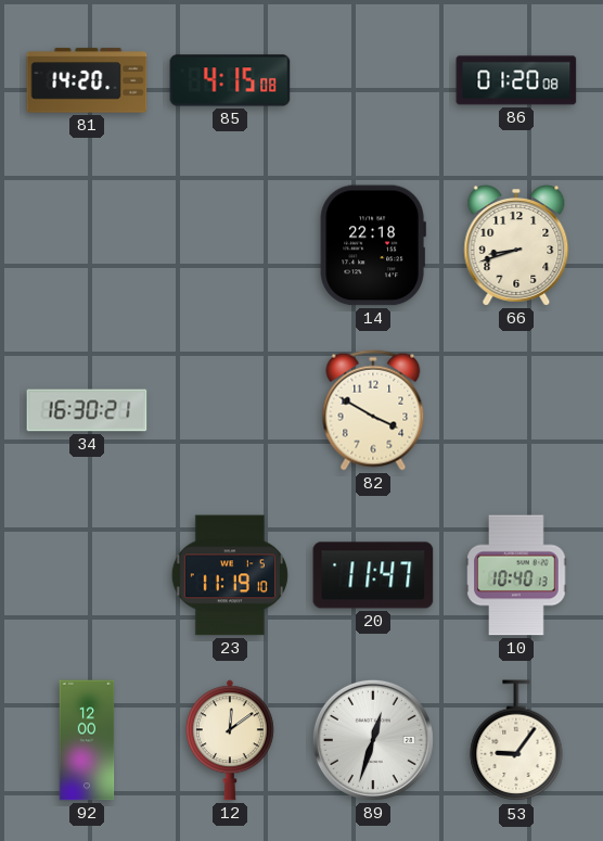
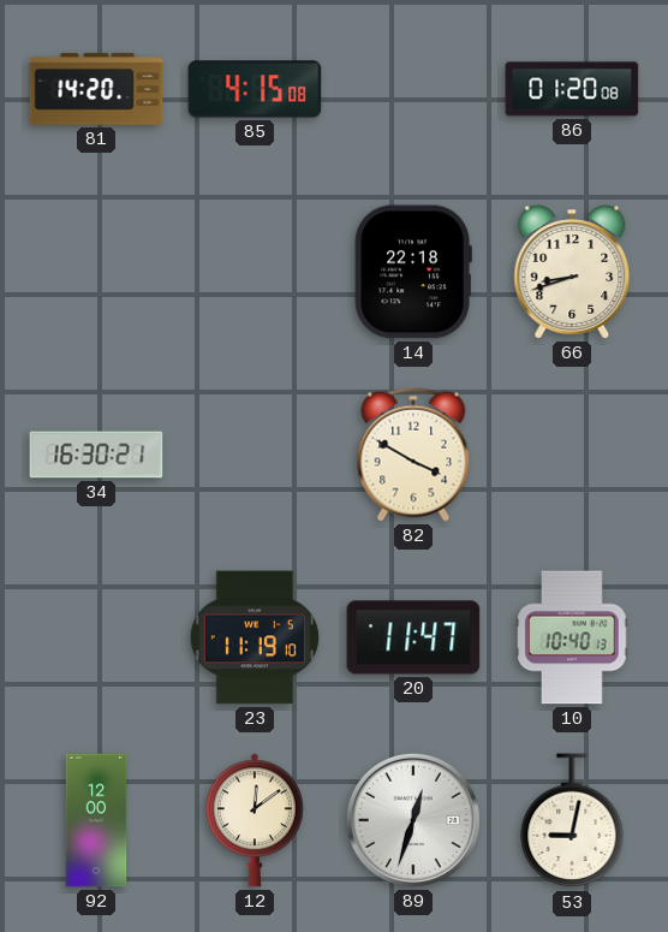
53: 9:06 -> 9:02 (572, 821)
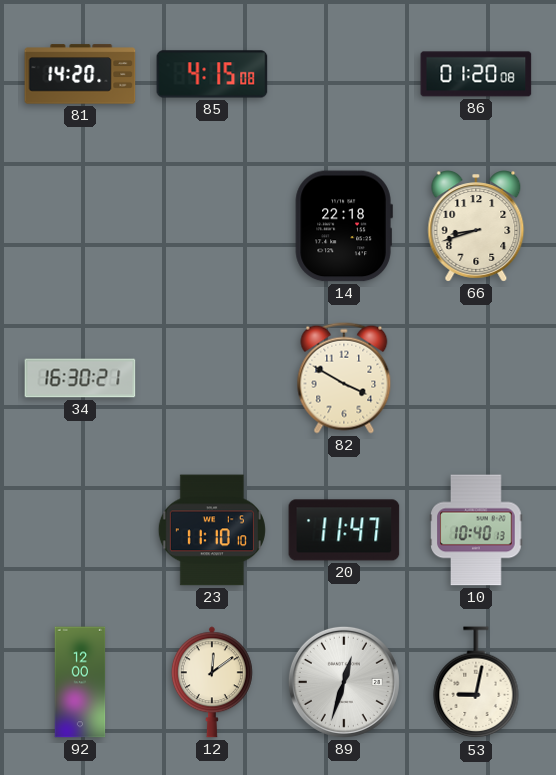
23: 11:19 -> 11:10 (212, 530)
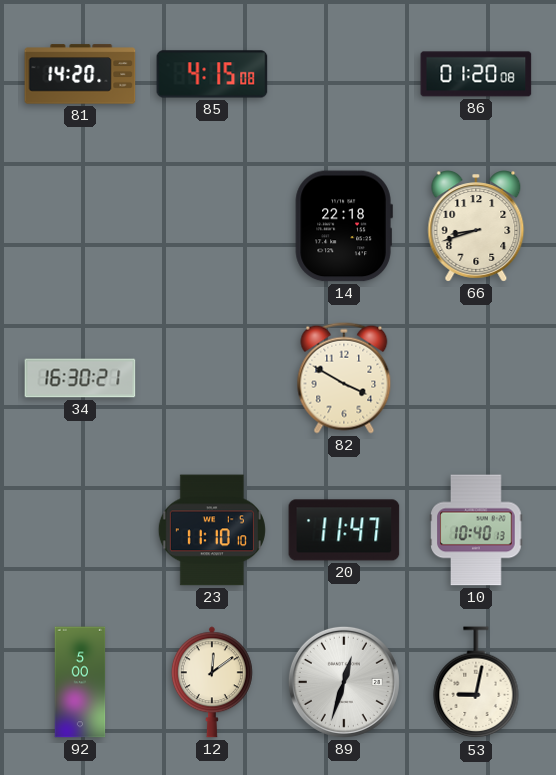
92: 12:00 -> 5:00 (80, 682)
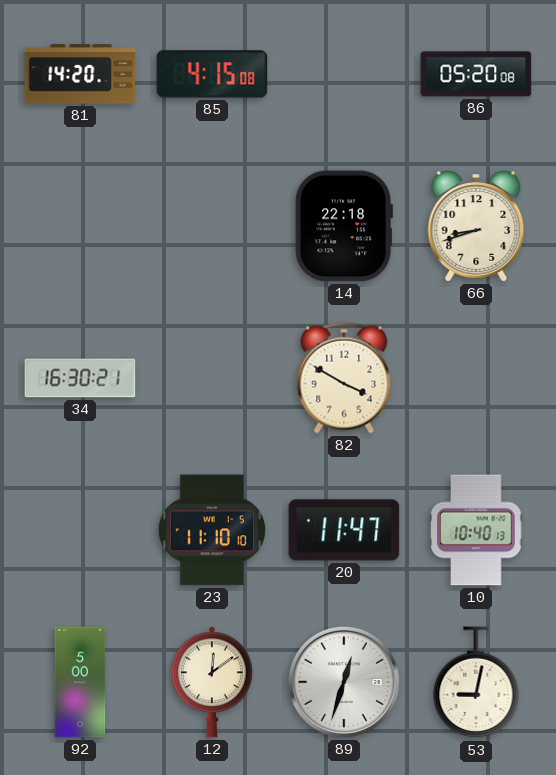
86: 01:20 -> 05:20 (476, 74)
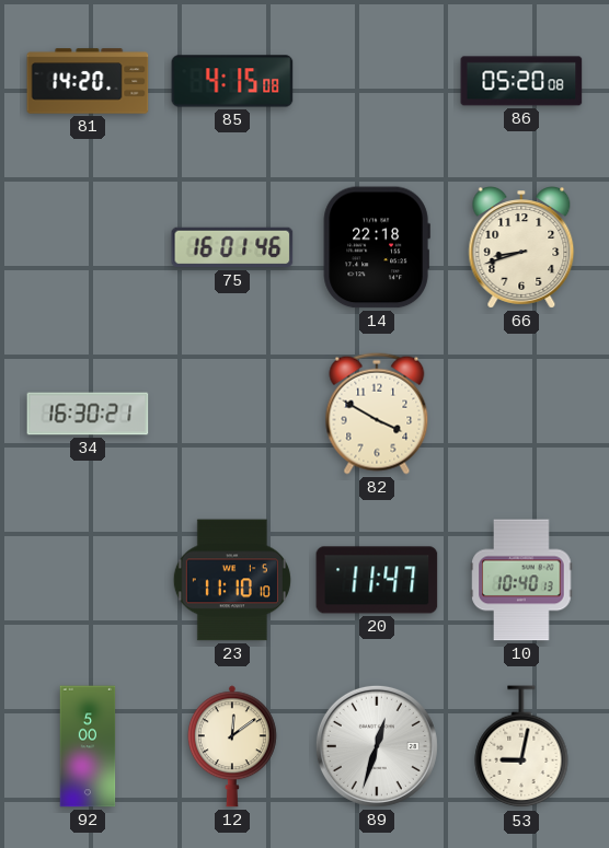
75: none -> 16:01 (232, 247)
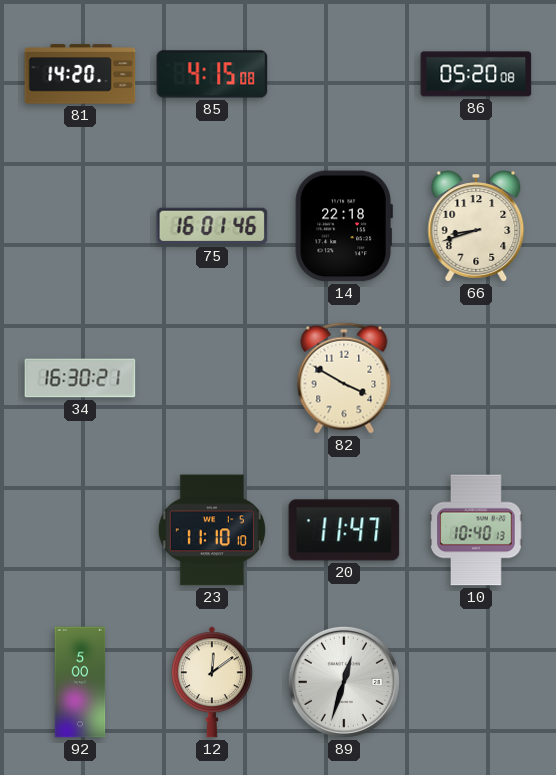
53: 9:02 -> none (521, 747)
